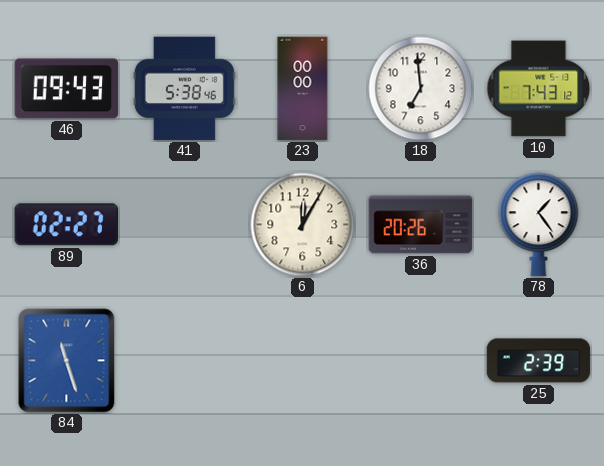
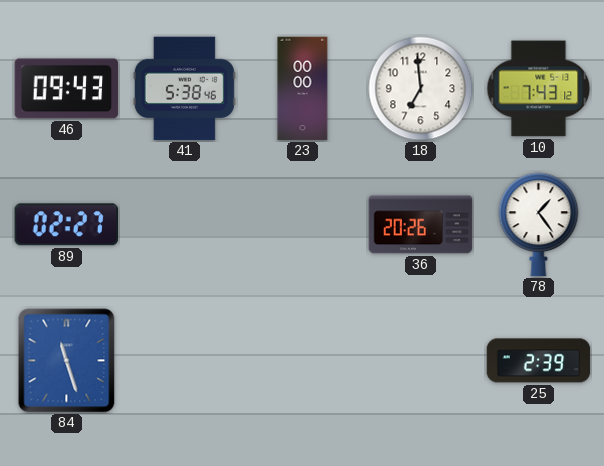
6: 12:05 -> none (303, 225)
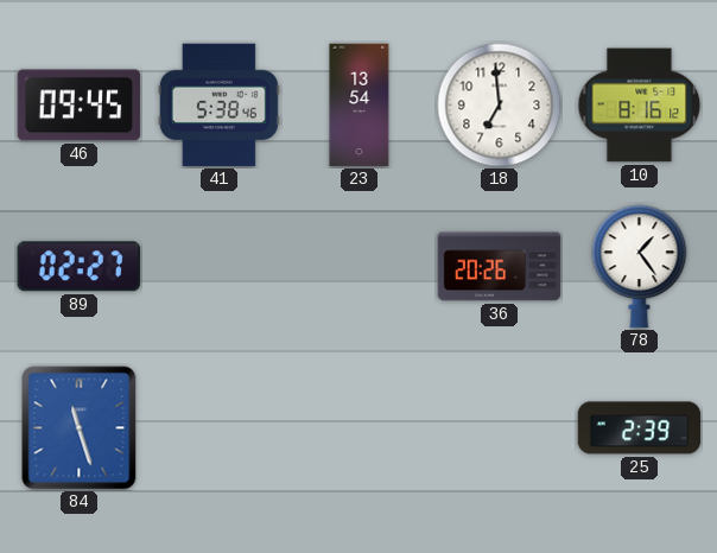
46: 09:43 -> 09:45 (80, 106)
23: 00:00 -> 13:54 (360, 106)
10: 7:43 -> 8:16 (640, 106)
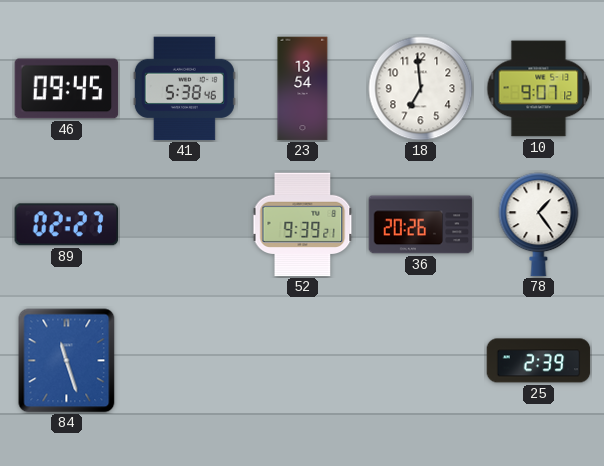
10: 8:16 -> 9:07 (539, 89)
52: none -> 9:39 (303, 225)
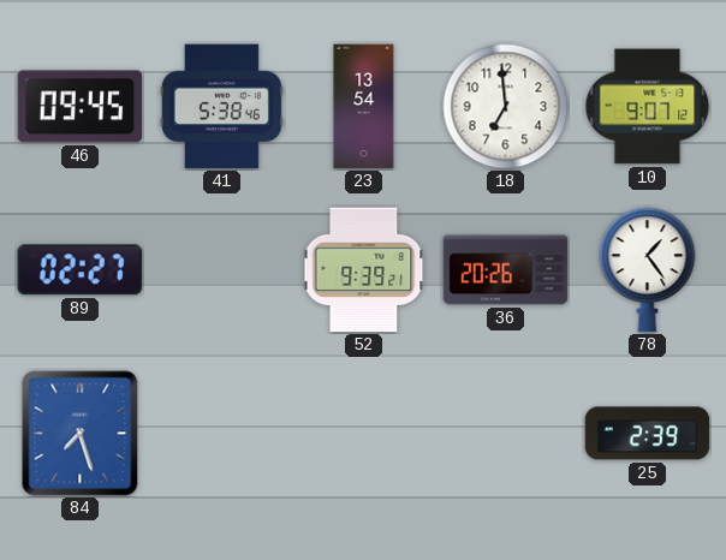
84: 11:27 -> 7:27 (81, 434)
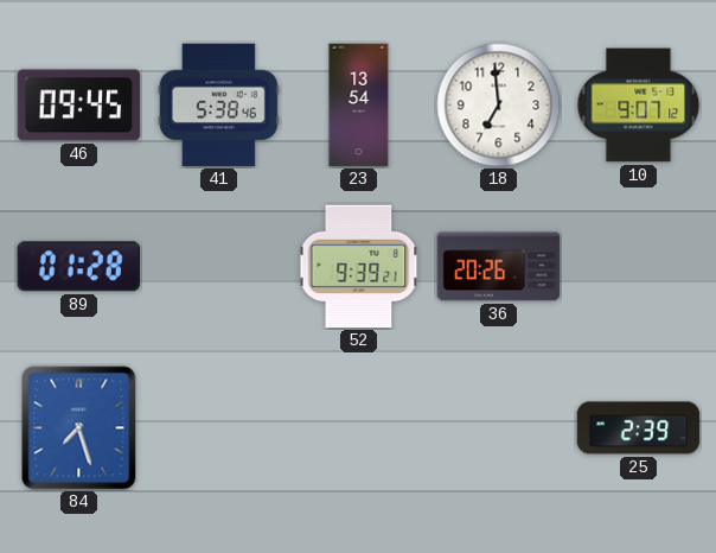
89: 02:27 -> 01:28 (78, 267)
78: 1:24 -> none (648, 270)
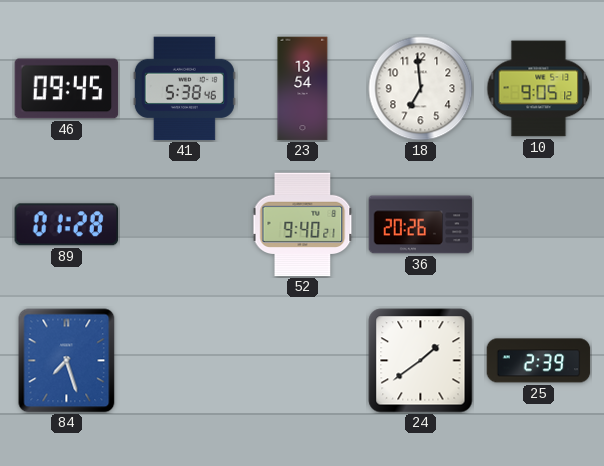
10: 9:07 -> 9:05 (539, 89)
52: 9:39 -> 9:40 (303, 225)
24: none -> 1:39 (421, 361)
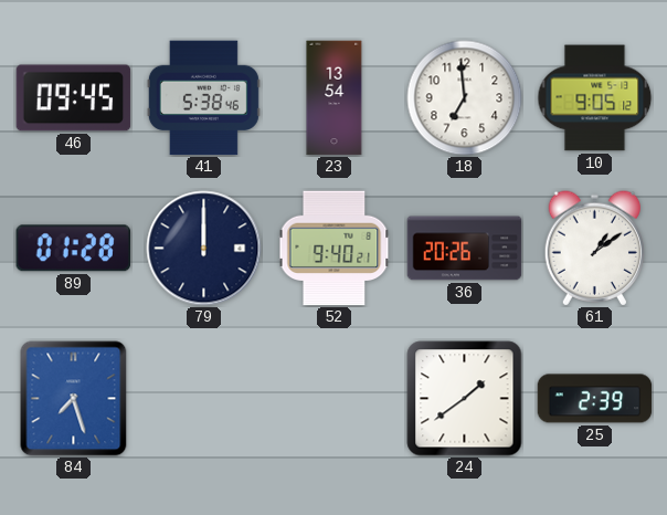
79: none -> 12:00 (204, 249)
61: none -> 1:09 (594, 249)
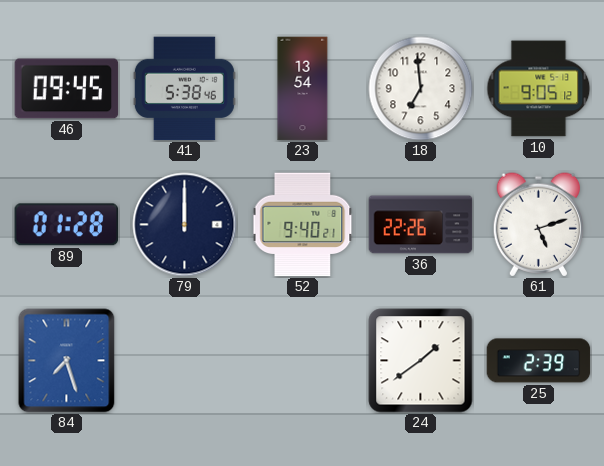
36: 20:26 -> 22:26 (421, 225)
61: 1:09 -> 5:12 (538, 225)
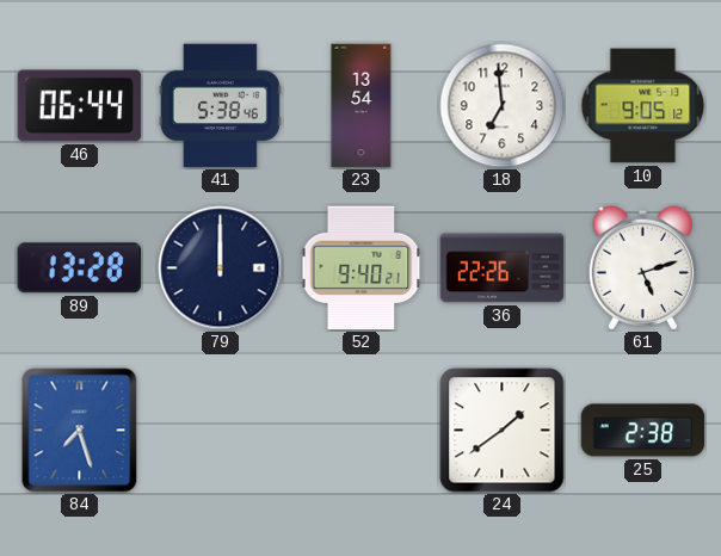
46: 09:45 -> 06:44 (80, 106)
89: 01:28 -> 13:28 (79, 268)
25: 2:39 -> 2:38 (643, 431)
